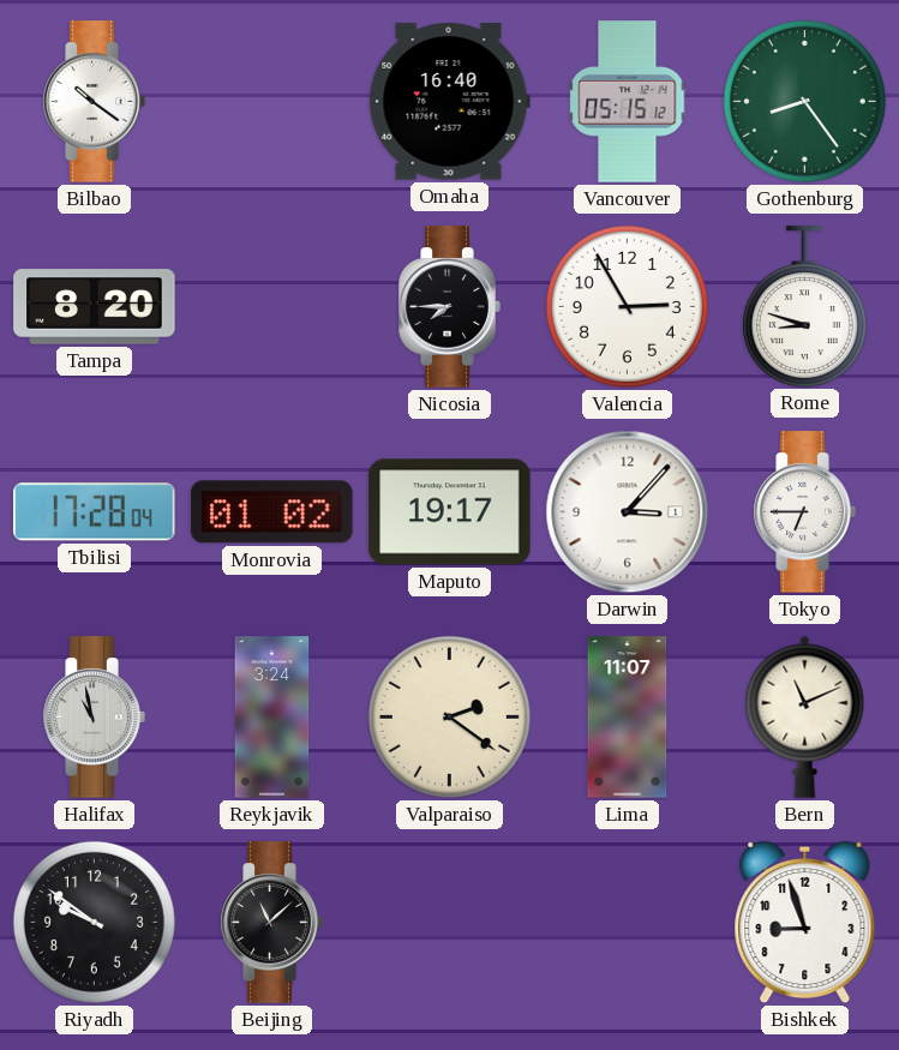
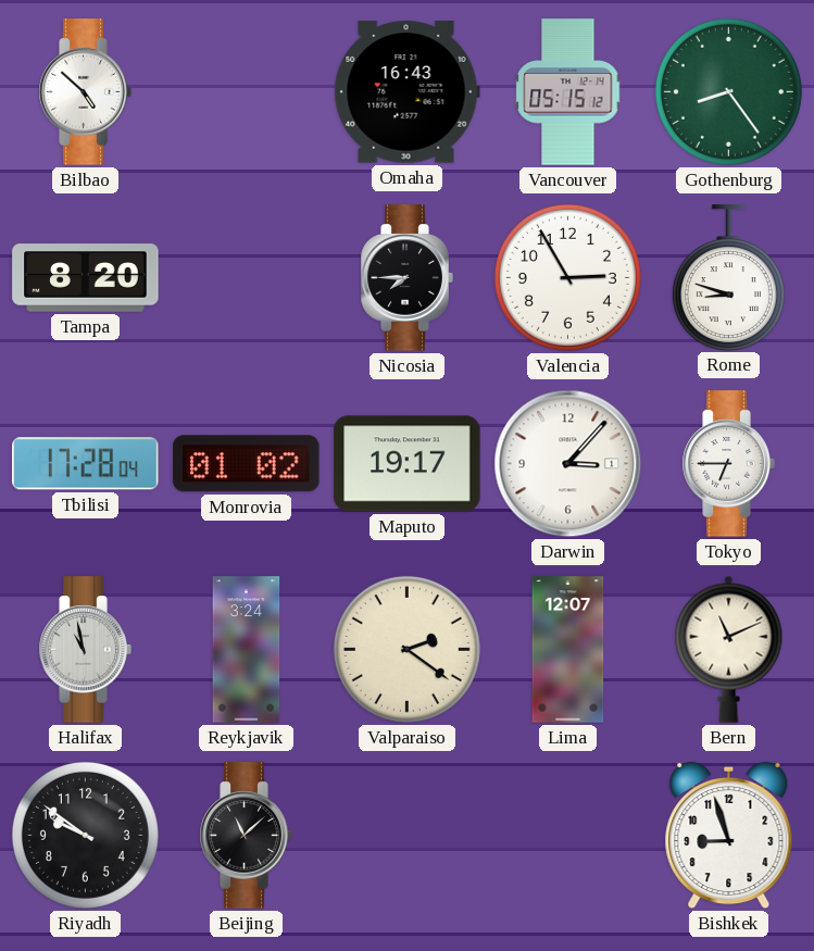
Bilbao: 10:21 -> 4:52 (85, 92)
Omaha: 16:40 -> 16:43 (406, 92)
Lima: 11:07 -> 12:07 (568, 650)
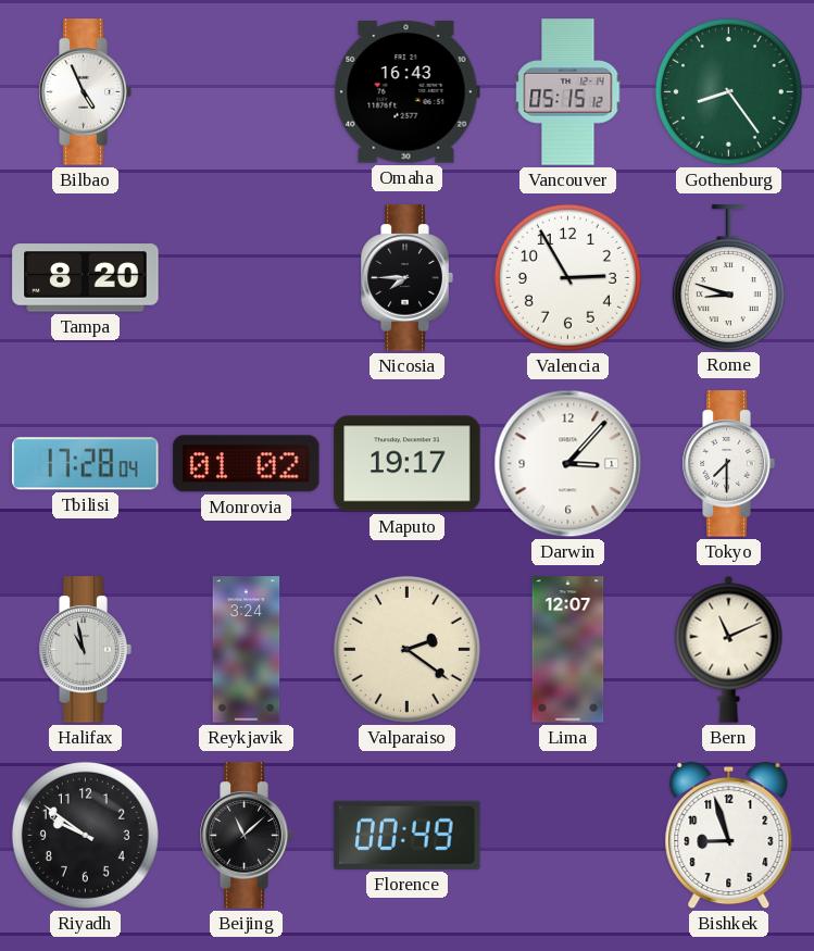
Bilbao: 4:52 -> 4:56 (85, 92)
Tokyo: 6:45 -> 7:30 (728, 464)
Florence: none -> 00:49 (408, 835)
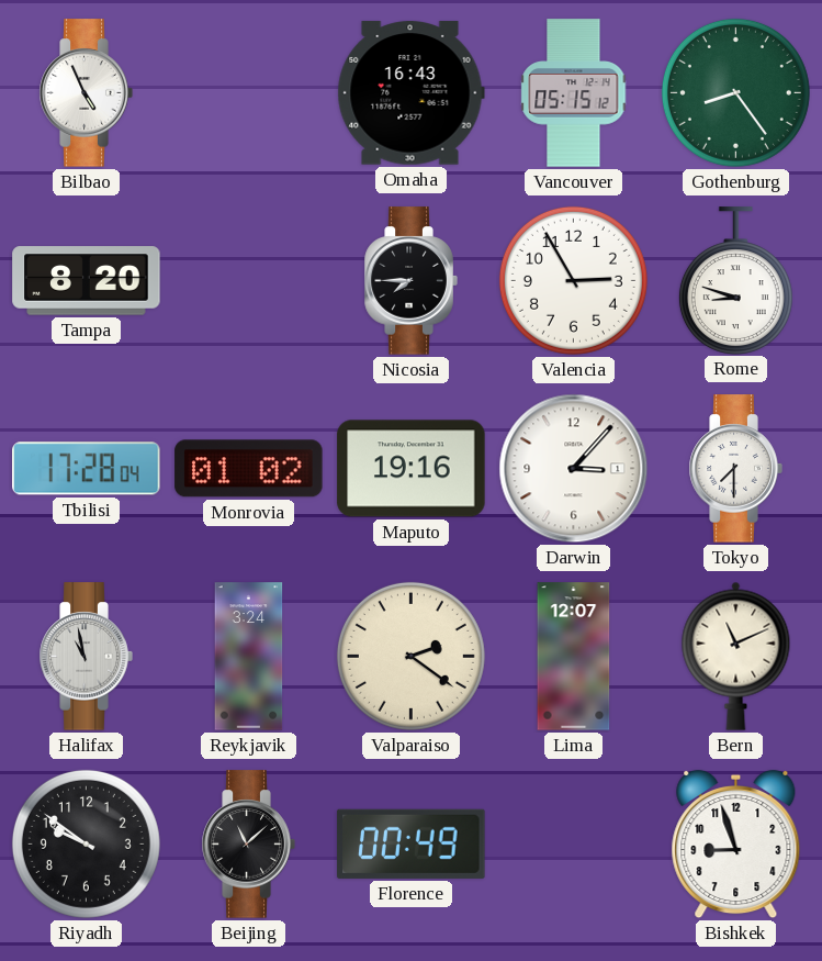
Maputo: 19:17 -> 19:16 (412, 469)
